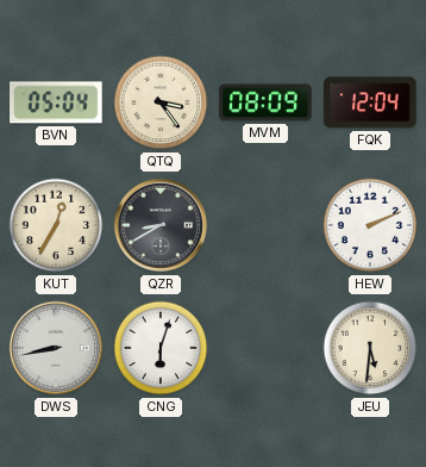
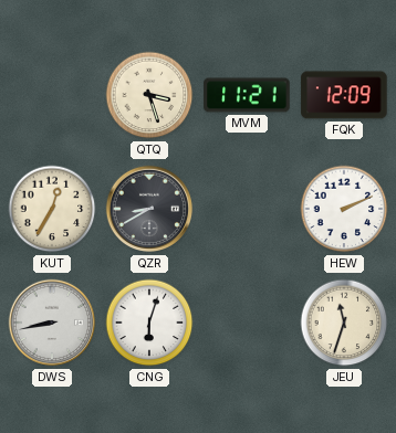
BVN: 05:04 -> none (56, 102)
QTQ: 3:24 -> 3:27 (149, 95)
MVM: 08:09 -> 11:21 (247, 95)
FQK: 12:04 -> 12:09 (344, 95)
JEU: 5:31 -> 11:33 (344, 323)
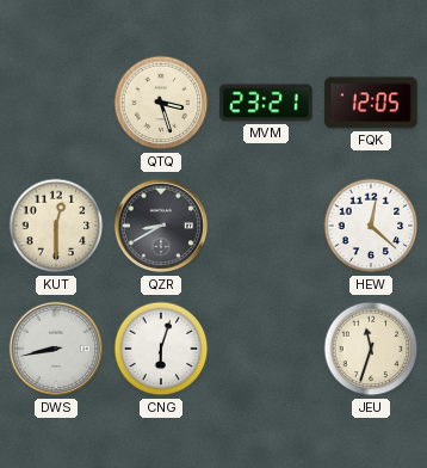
MVM: 11:21 -> 23:21 (266, 103)
FQK: 12:09 -> 12:05 (371, 103)
KUT: 12:35 -> 12:30 (56, 226)
HEW: 2:11 -> 12:22 (371, 226)
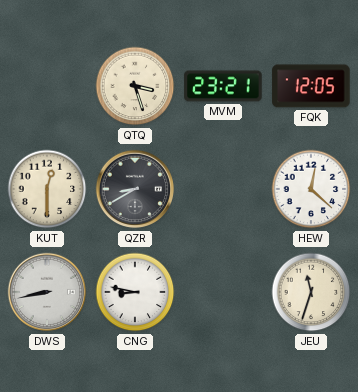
CNG: 6:03 -> 8:47 (135, 292)
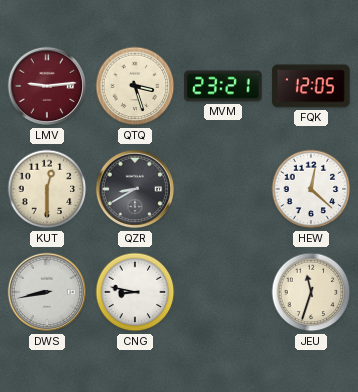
LMV: none -> 9:14 (47, 86)
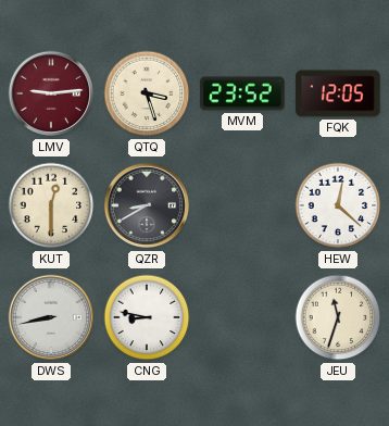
MVM: 23:21 -> 23:52 (242, 93)
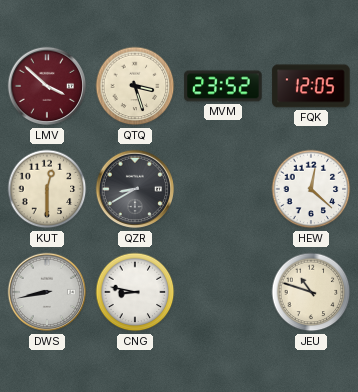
LMV: 9:14 -> 3:52 (47, 86)
JEU: 11:33 -> 10:48 (311, 292)
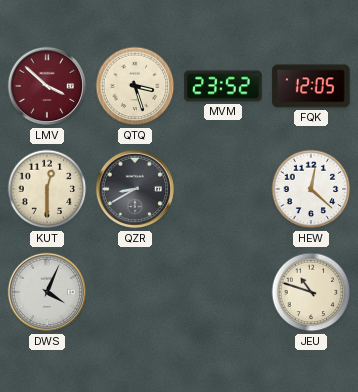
DWS: 8:43 -> 4:04 (47, 292)
CNG: 8:47 -> none (135, 292)
